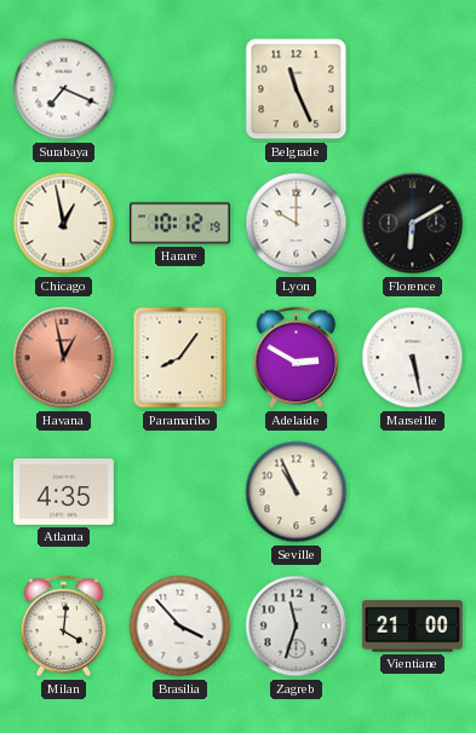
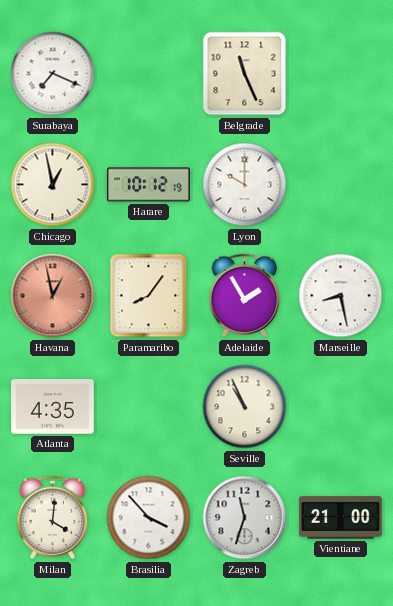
Florence: 6:10 -> none (413, 224)
Adelaide: 2:50 -> 1:55 (245, 296)
Marseille: 5:28 -> 8:28 (341, 296)
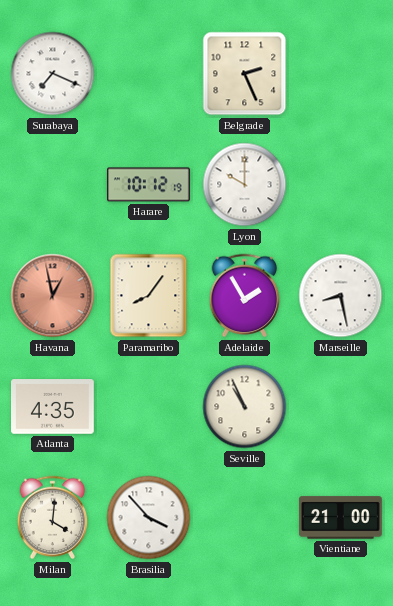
Belgrade: 11:26 -> 2:26 (245, 74)
Chicago: 12:58 -> none (53, 185)
Zagreb: 11:33 -> none (245, 518)
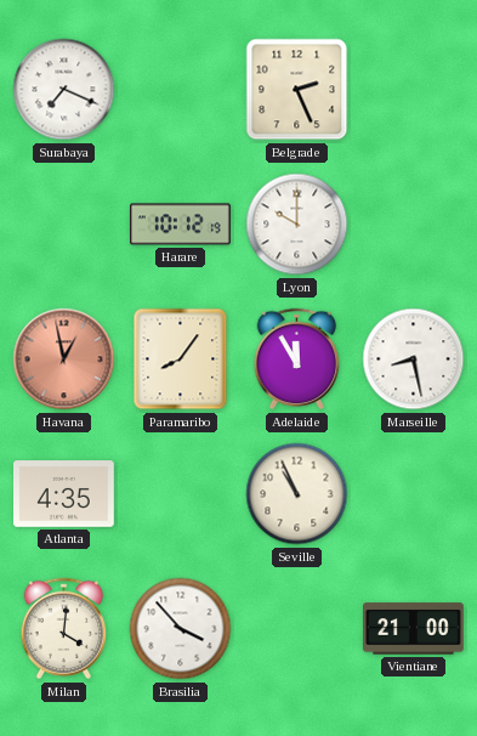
Adelaide: 1:55 -> 11:55 (297, 359)
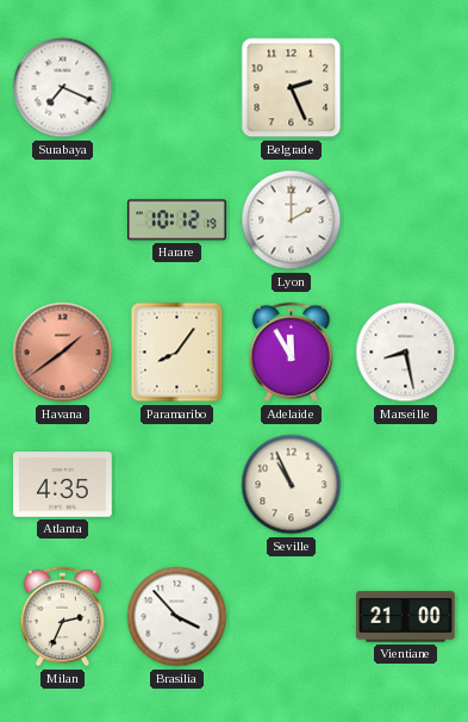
Lyon: 10:00 -> 2:00 (292, 220)
Havana: 12:58 -> 1:39 (63, 353)
Milan: 4:01 -> 2:34 (63, 617)
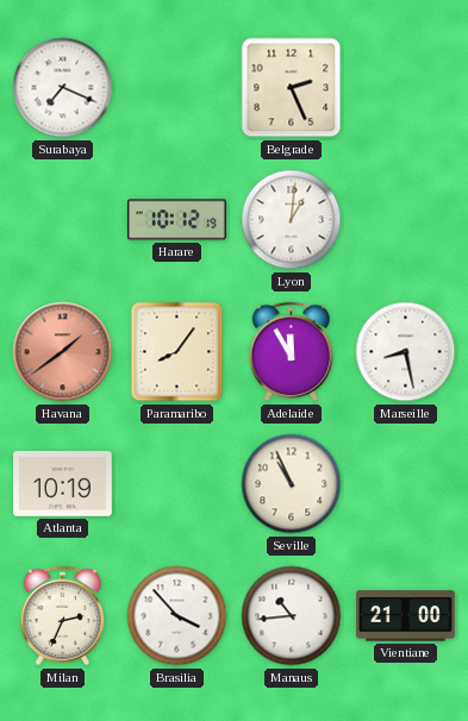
Lyon: 2:00 -> 1:01 (292, 220)
Atlanta: 4:35 -> 10:19 (63, 484)
Manaus: none -> 10:44 (292, 616)
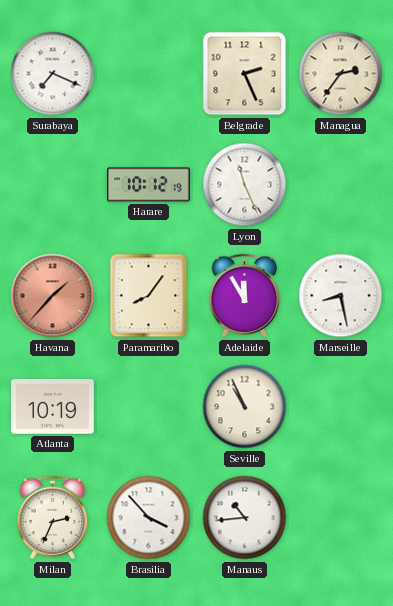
Managua: none -> 2:36 (341, 74)
Lyon: 1:01 -> 11:26 (245, 185)
Havana: 1:39 -> 1:37 (53, 296)
Vientiane: 21:00 -> none (406, 616)
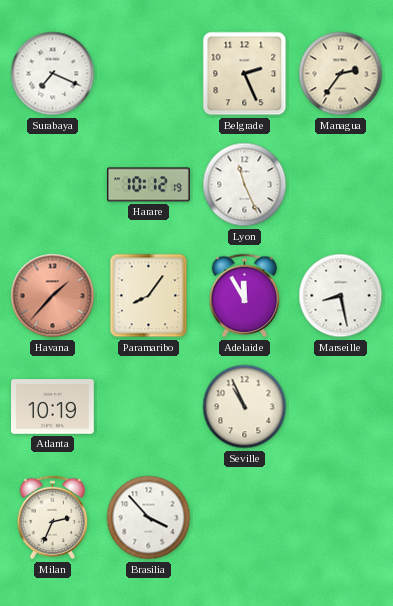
Manaus: 10:44 -> none (245, 518)
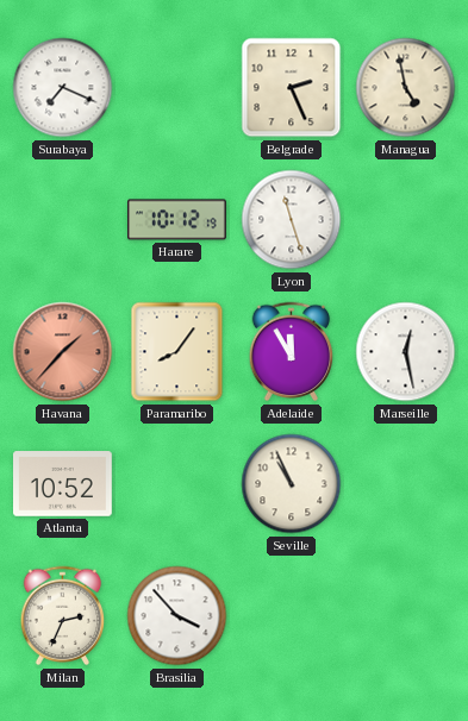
Managua: 2:36 -> 4:58 (406, 88)
Lyon: 11:26 -> 11:27 (292, 220)
Marseille: 8:28 -> 12:28 (406, 352)
Atlanta: 10:19 -> 10:52 (63, 484)
